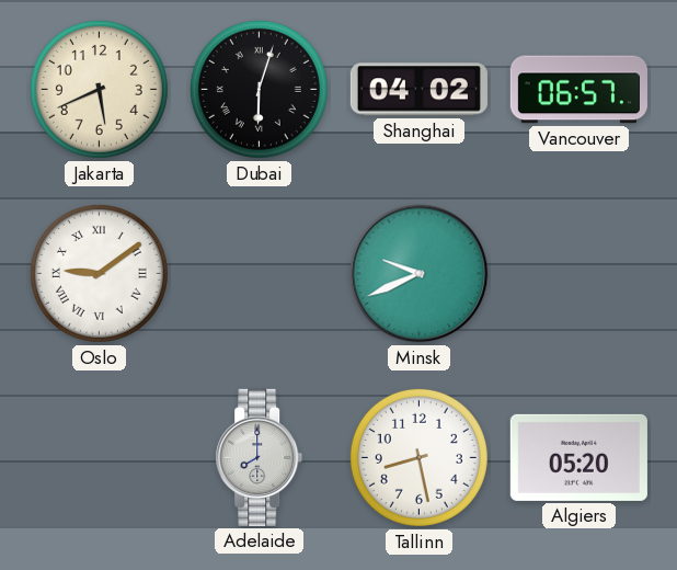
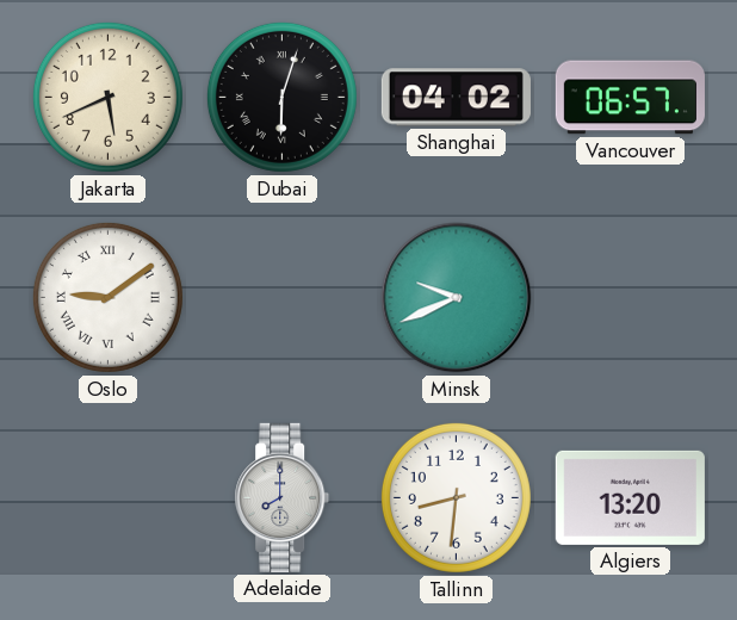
Tallinn: 8:28 -> 8:31 (456, 497)
Algiers: 05:20 -> 13:20 (630, 497)
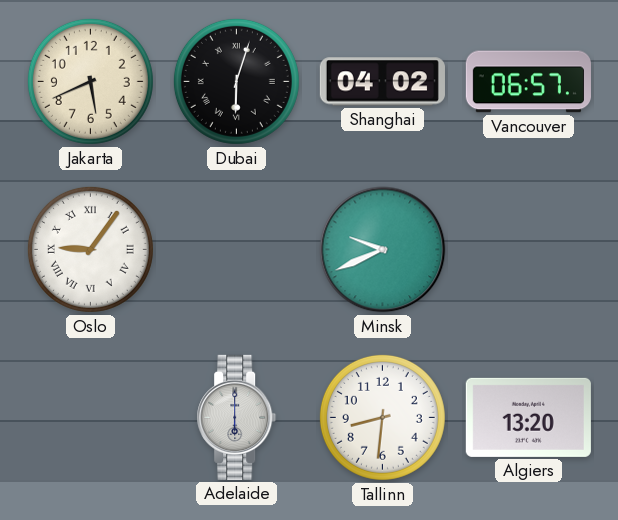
Oslo: 9:09 -> 9:06 (90, 249)
Adelaide: 8:00 -> 6:00 (237, 417)
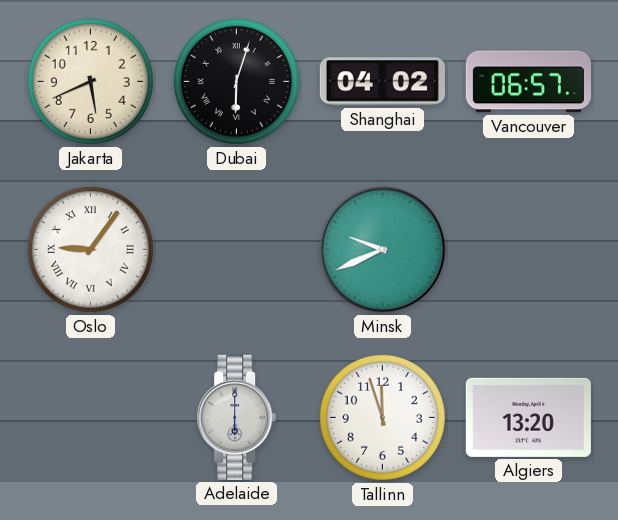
Tallinn: 8:31 -> 11:57 (382, 417)
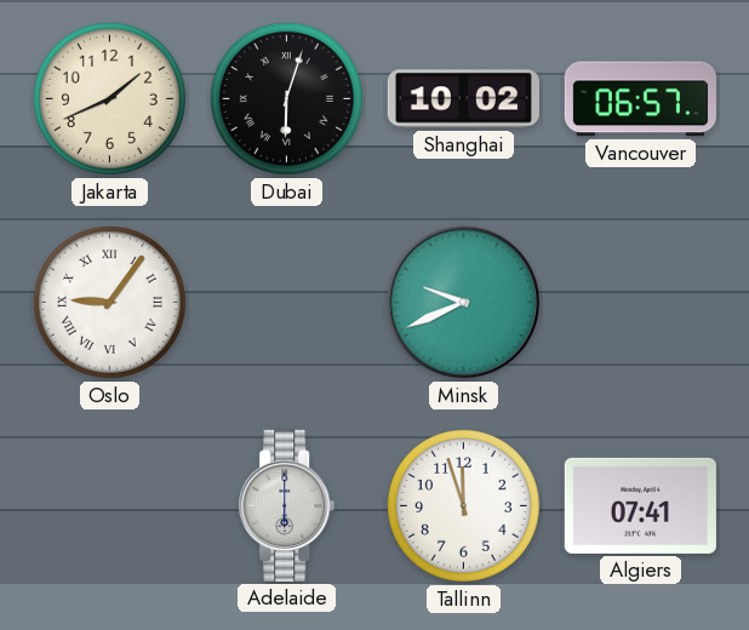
Jakarta: 5:41 -> 1:41 (109, 98)
Shanghai: 04:02 -> 10:02 (463, 99)
Algiers: 13:20 -> 07:41 (640, 505)
